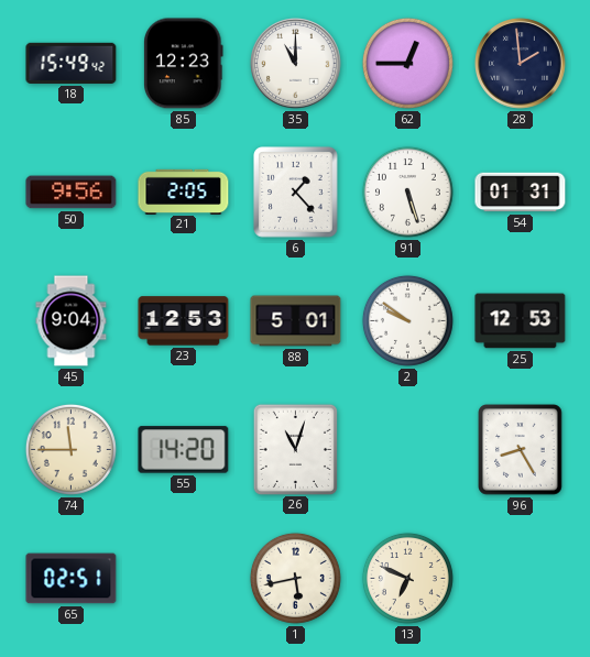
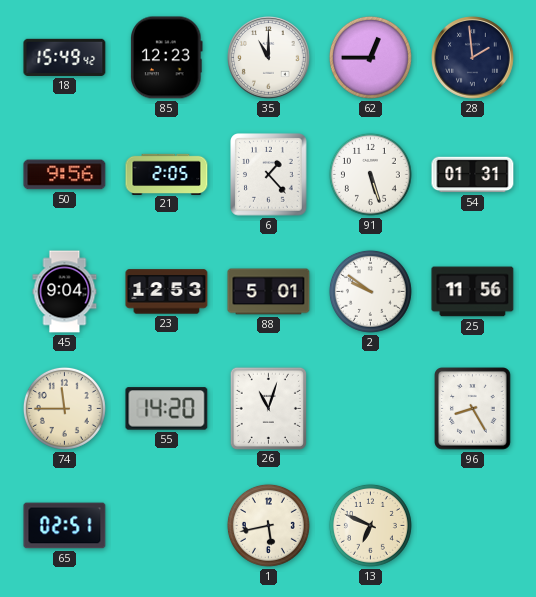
25: 12:53 -> 11:56 (473, 292)
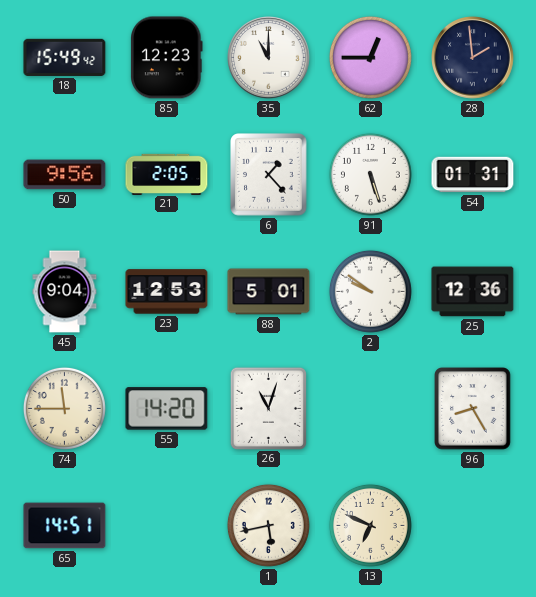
25: 11:56 -> 12:36 (473, 292)
65: 02:51 -> 14:51 (65, 526)
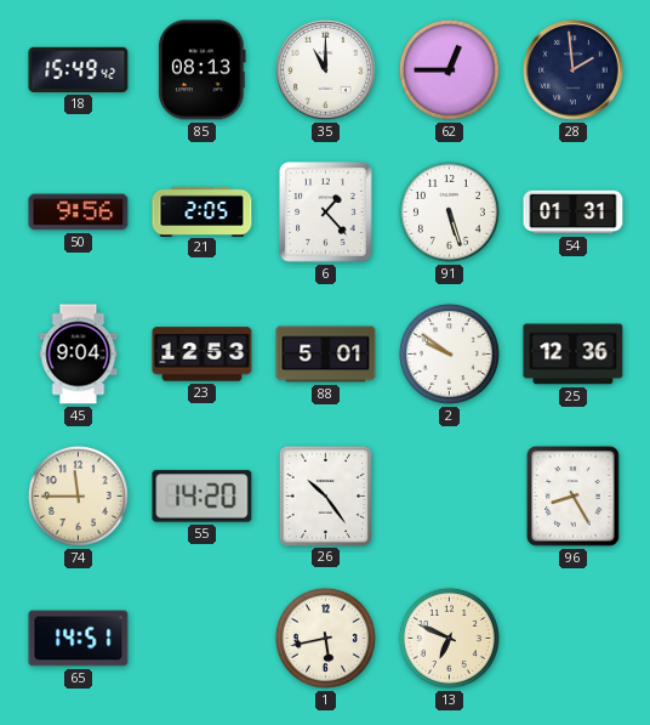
85: 12:23 -> 08:13 (203, 70)
26: 11:03 -> 10:24 (325, 495)
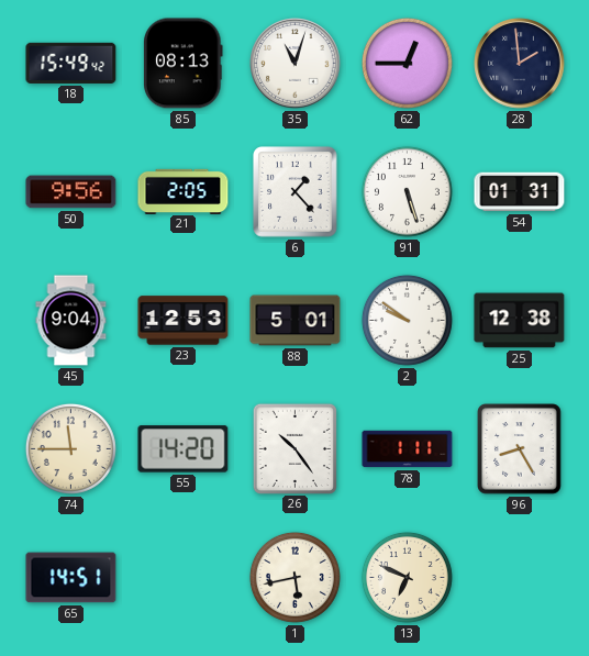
35: 11:00 -> 11:03 (296, 64)
25: 12:36 -> 12:38 (520, 321)
78: none -> 1:11 (408, 449)
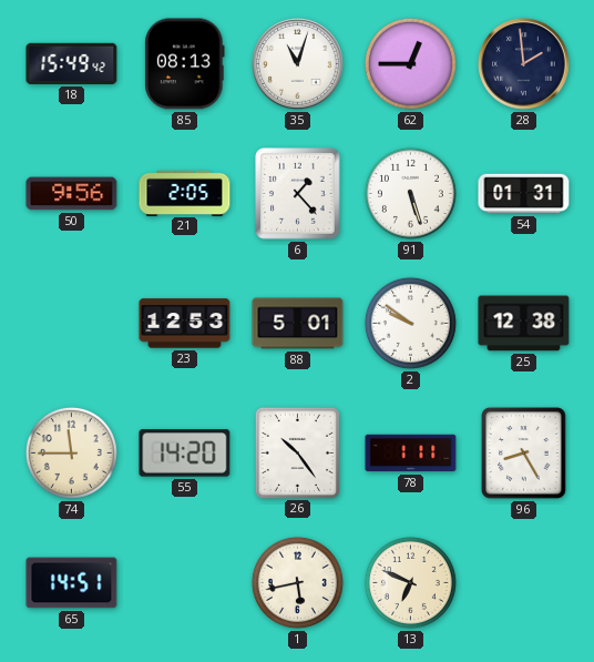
45: 9:04 -> none (71, 321)
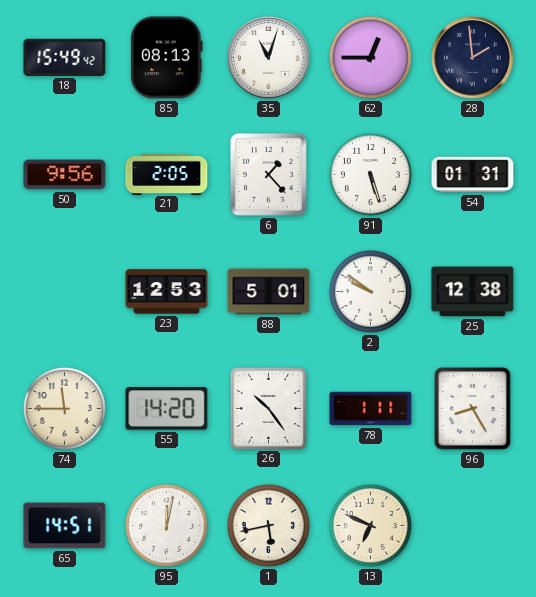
95: none -> 12:02 (166, 525)
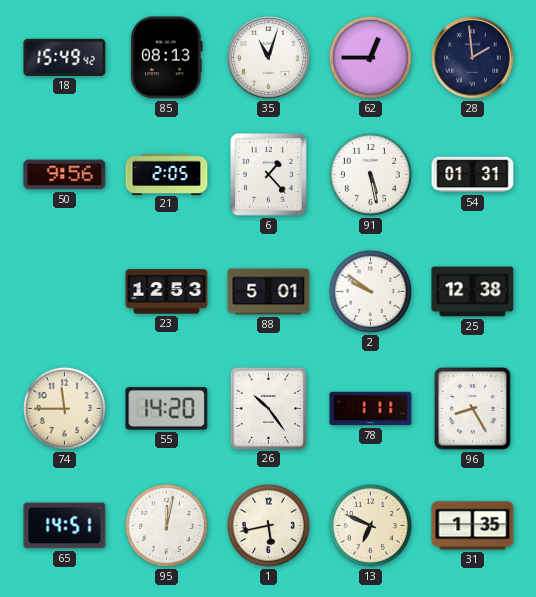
91: 5:27 -> 5:28 (370, 174)
31: none -> 1:35 (473, 526)
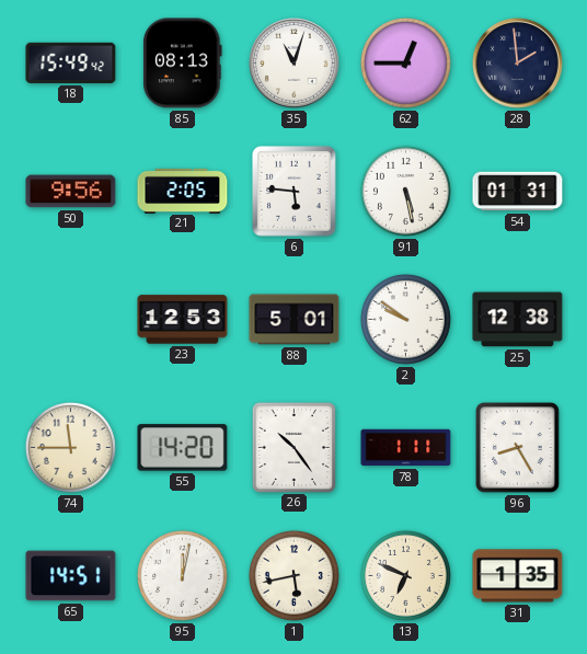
6: 1:23 -> 5:46 (295, 192)
